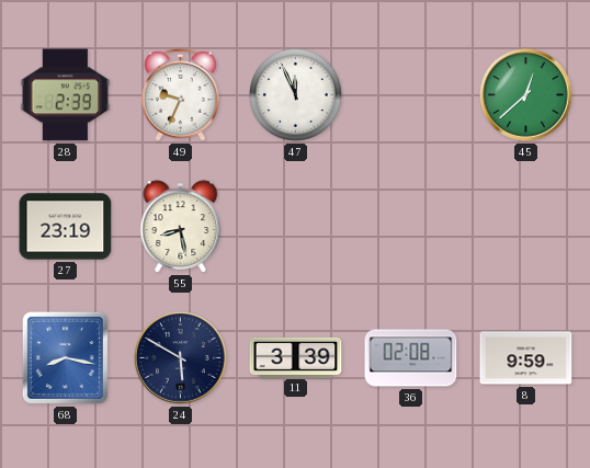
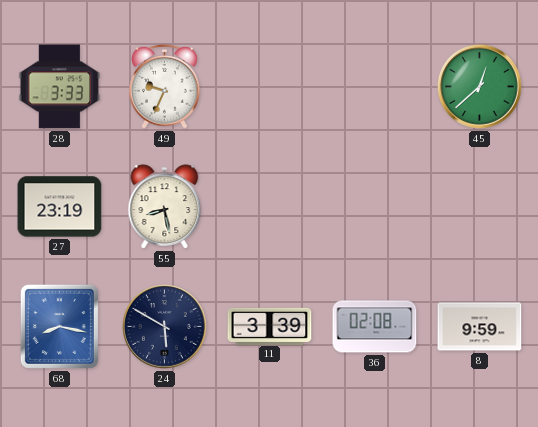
28: 2:39 -> 3:33 (60, 87)
47: 11:56 -> none (295, 94)
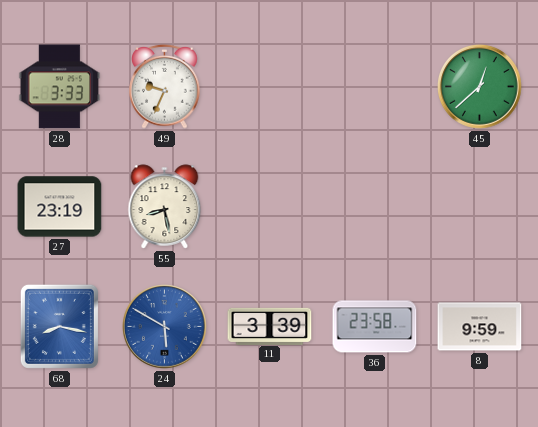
24 dial: navy -> blue (165, 327)
36: 02:08 -> 23:58 (375, 327)
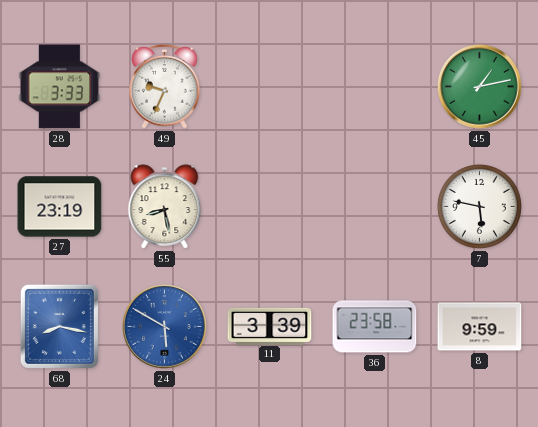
45: 12:38 -> 1:13 (480, 87)
7: none -> 5:47 (479, 206)
